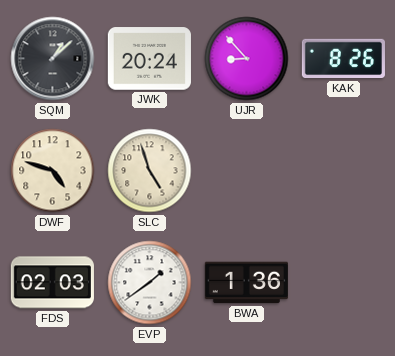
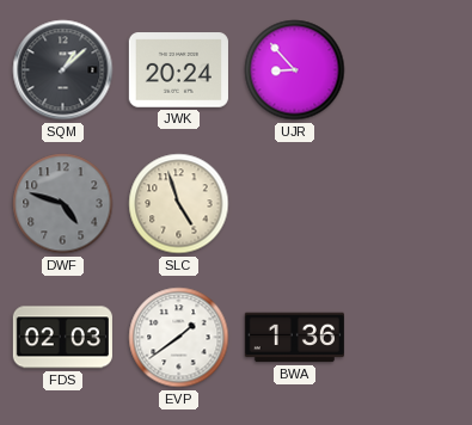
KAK: 8:26 -> none (343, 59)
DWF dial: cream -> grey (63, 204)
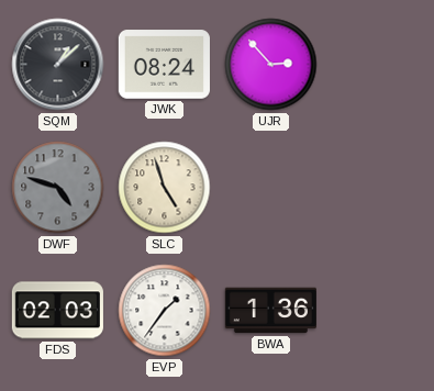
JWK: 20:24 -> 08:24 (164, 65)
UJR: 8:53 -> 2:53 (271, 65)
EVP: 1:39 -> 1:36 (165, 311)
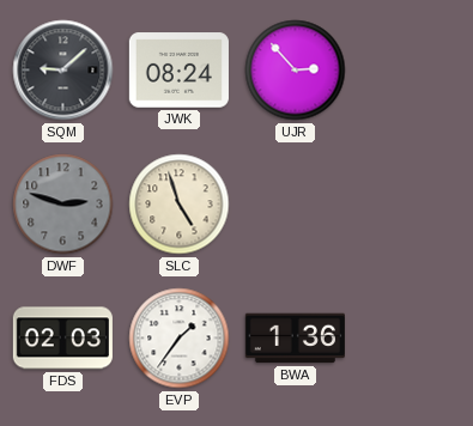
SQM: 1:08 -> 9:08 (63, 71)
DWF: 4:48 -> 2:48 (63, 205)
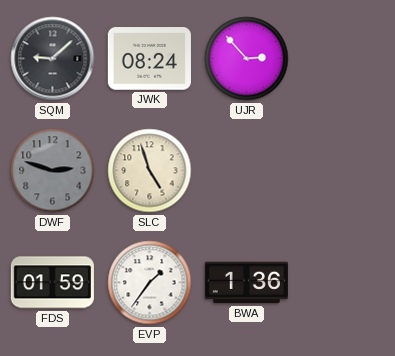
FDS: 02:03 -> 01:59 (52, 283)
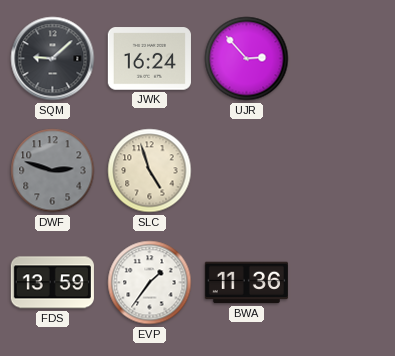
JWK: 08:24 -> 16:24 (149, 59)
FDS: 01:59 -> 13:59 (52, 283)
BWA: 1:36 -> 11:36 (246, 283)
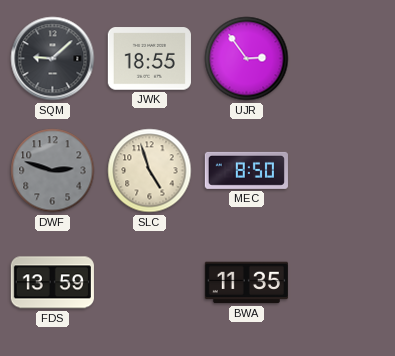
JWK: 16:24 -> 18:55 (149, 59)
UJR: 2:53 -> 2:54 (247, 59)
MEC: none -> 8:50 (246, 170)
EVP: 1:36 -> none (150, 283)
BWA: 11:36 -> 11:35 (246, 283)
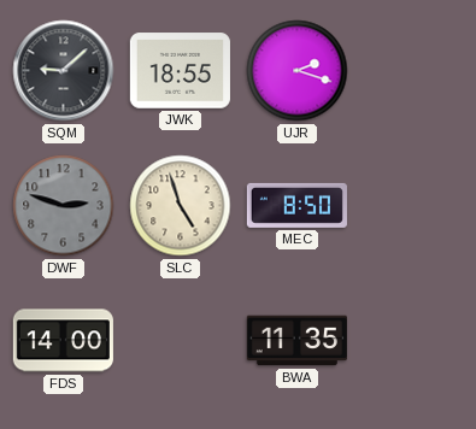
UJR: 2:54 -> 2:18 (298, 71)
FDS: 13:59 -> 14:00 (63, 341)
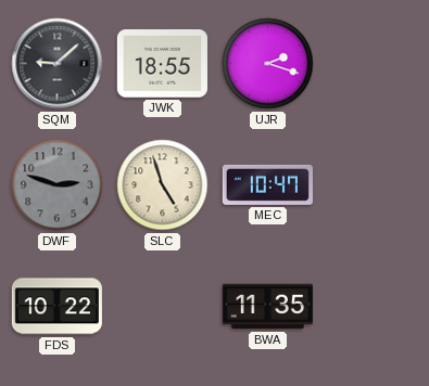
MEC: 8:50 -> 10:47 (267, 184)
FDS: 14:00 -> 10:22 (56, 307)
